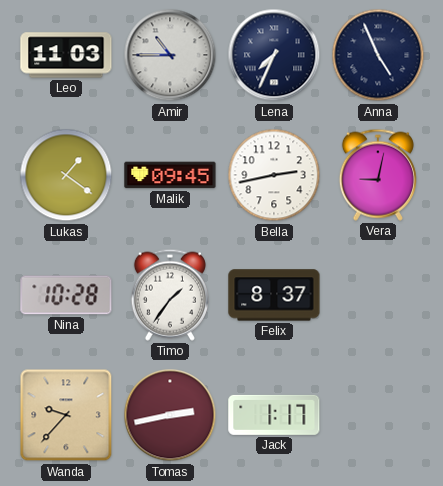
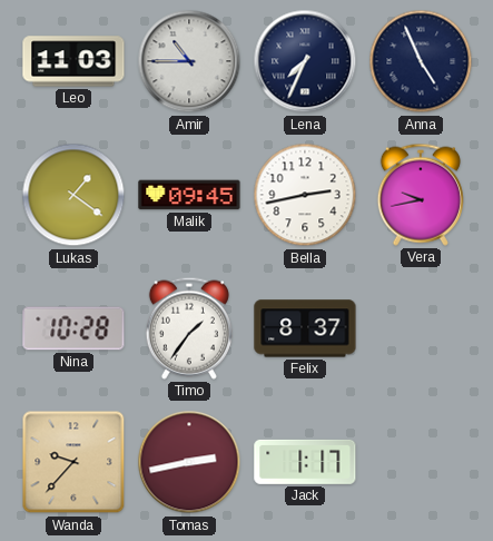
Vera: 9:02 -> 9:43 (421, 195)
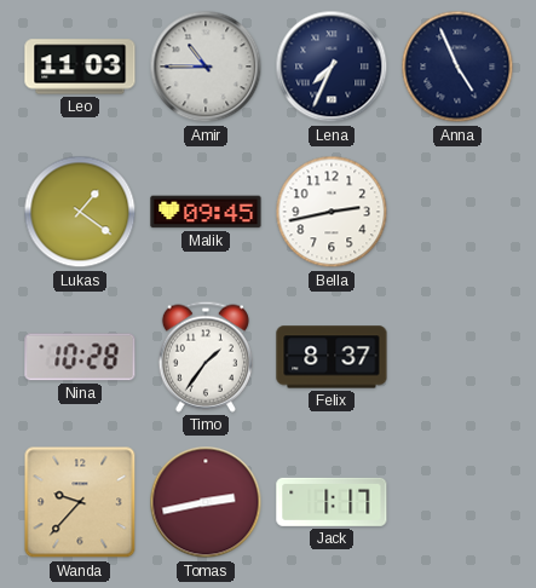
Vera: 9:43 -> none (421, 195)
